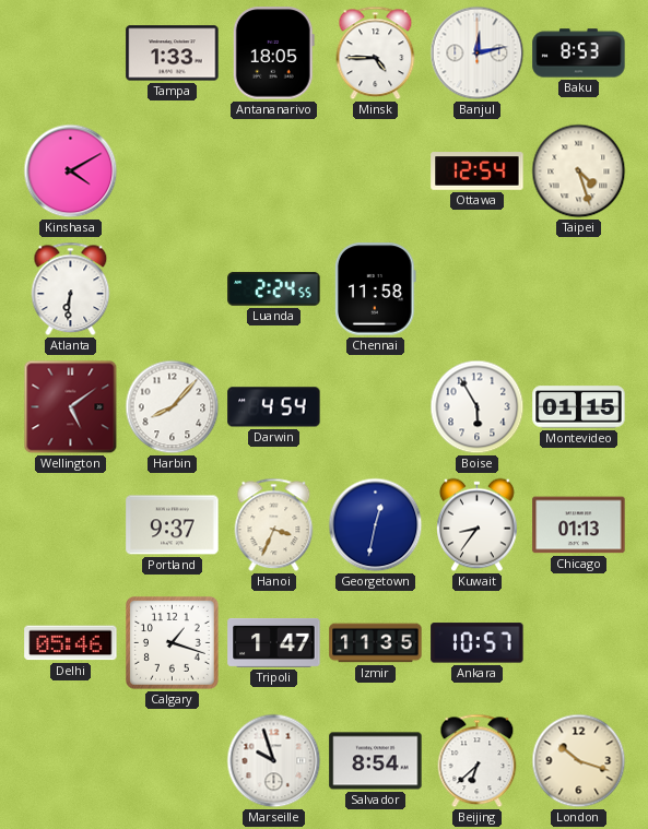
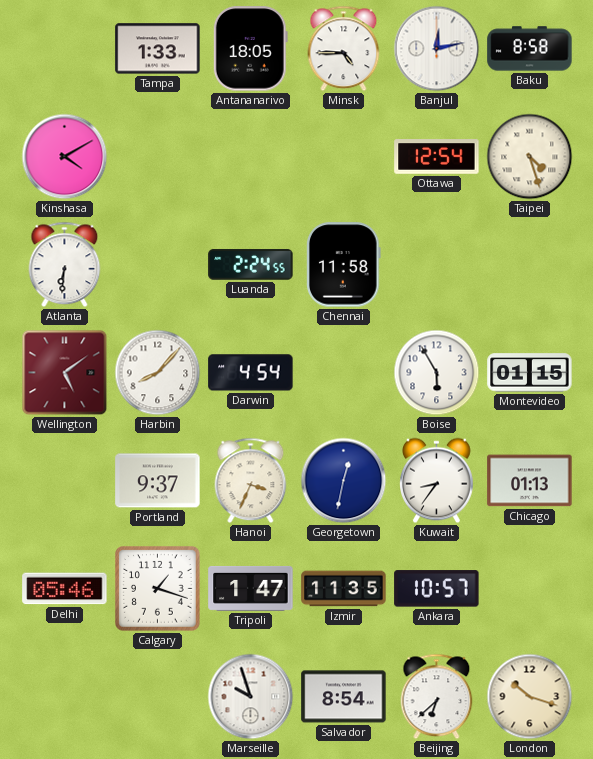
Baku: 8:53 -> 8:58 (530, 49)
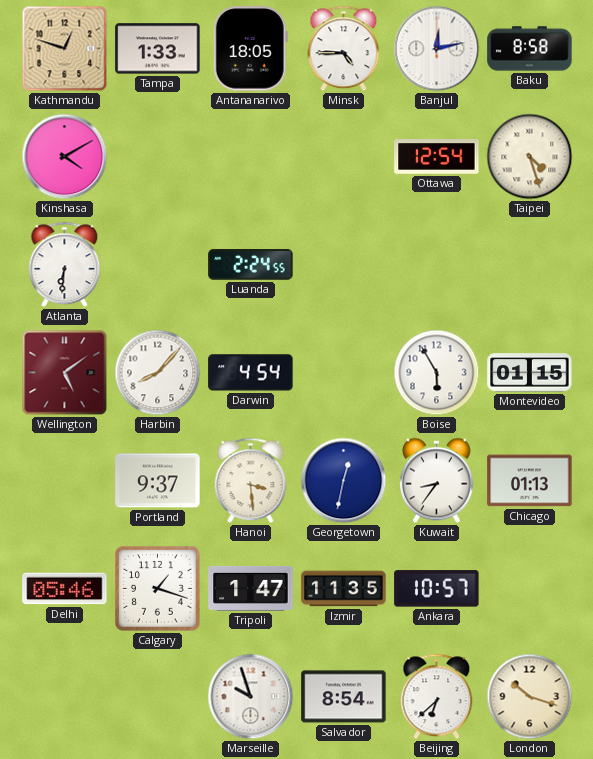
Kathmandu: none -> 12:48 (65, 49)
Chennai: 11:58 -> none (344, 265)
Hanoi: 3:34 -> 3:29 (251, 481)
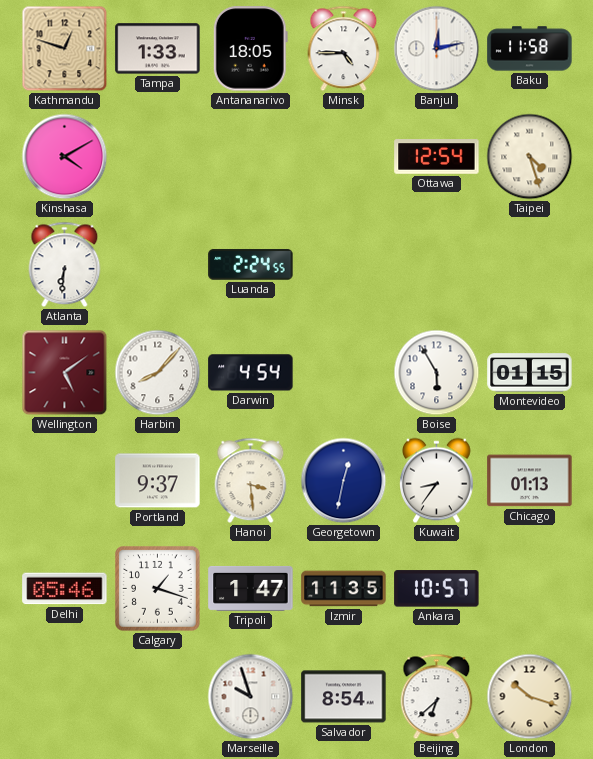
Baku: 8:58 -> 11:58 (530, 49)
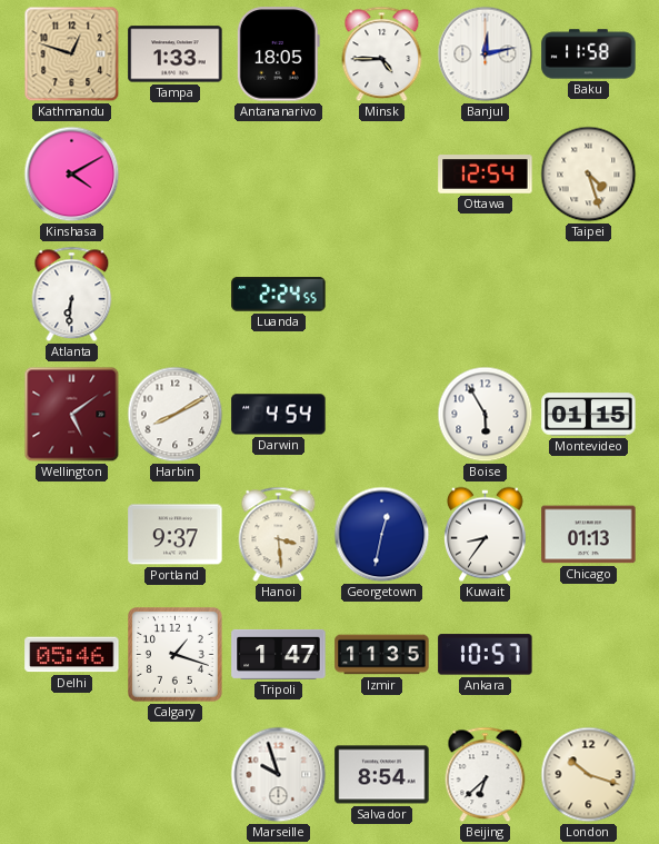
Harbin: 8:07 -> 8:10 (176, 415)
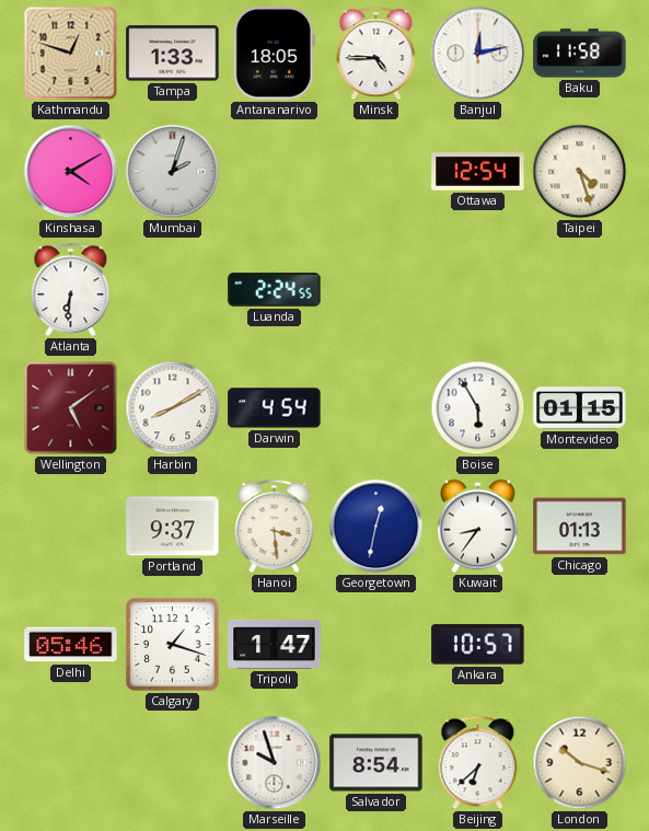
Mumbai: none -> 2:03 (173, 172)
Izmir: 11:35 -> none (382, 655)
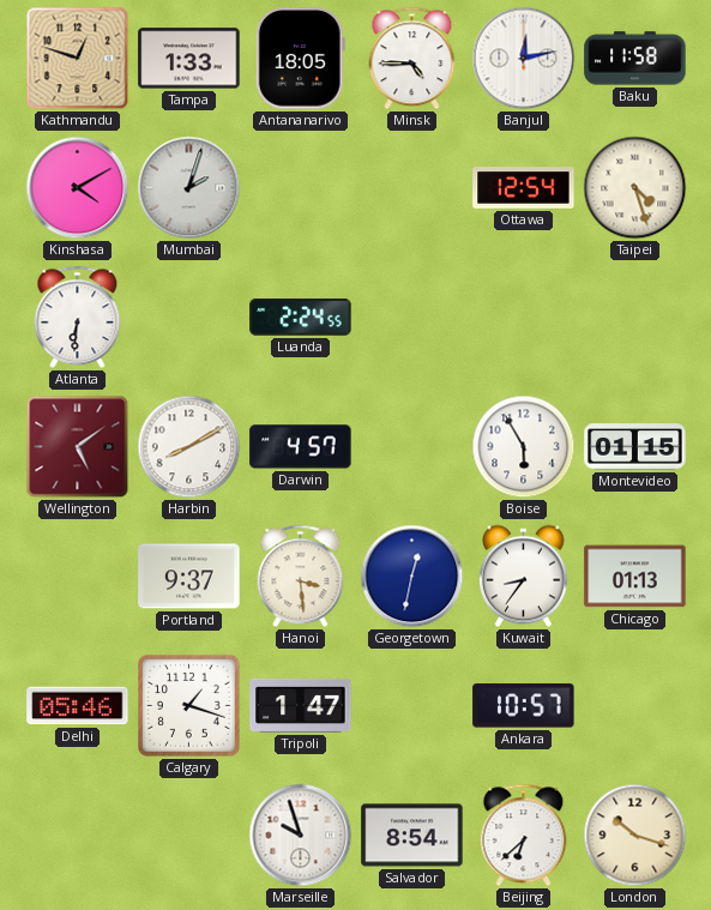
Darwin: 4:54 -> 4:57 (301, 447)
